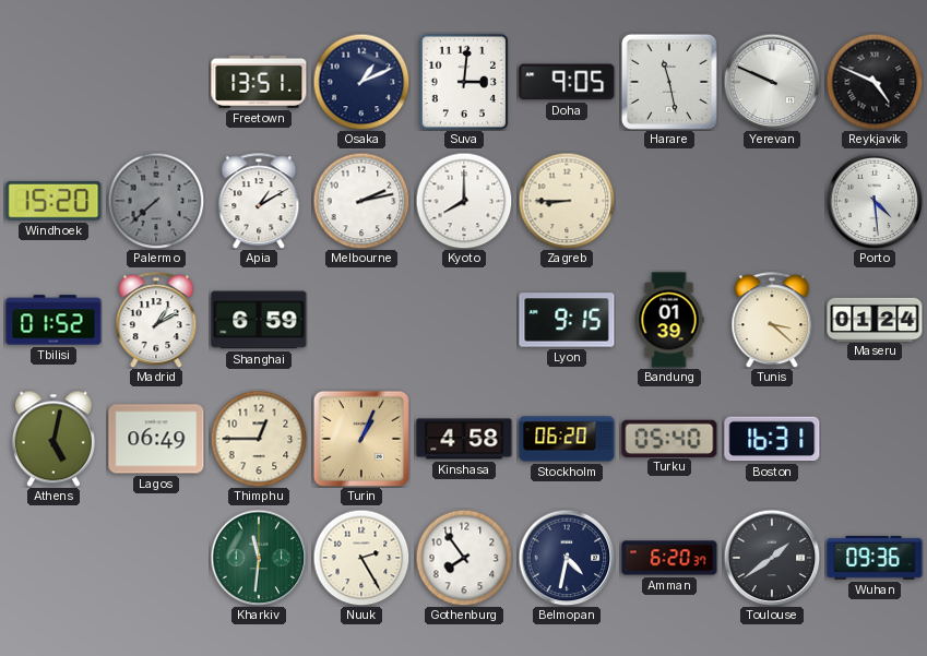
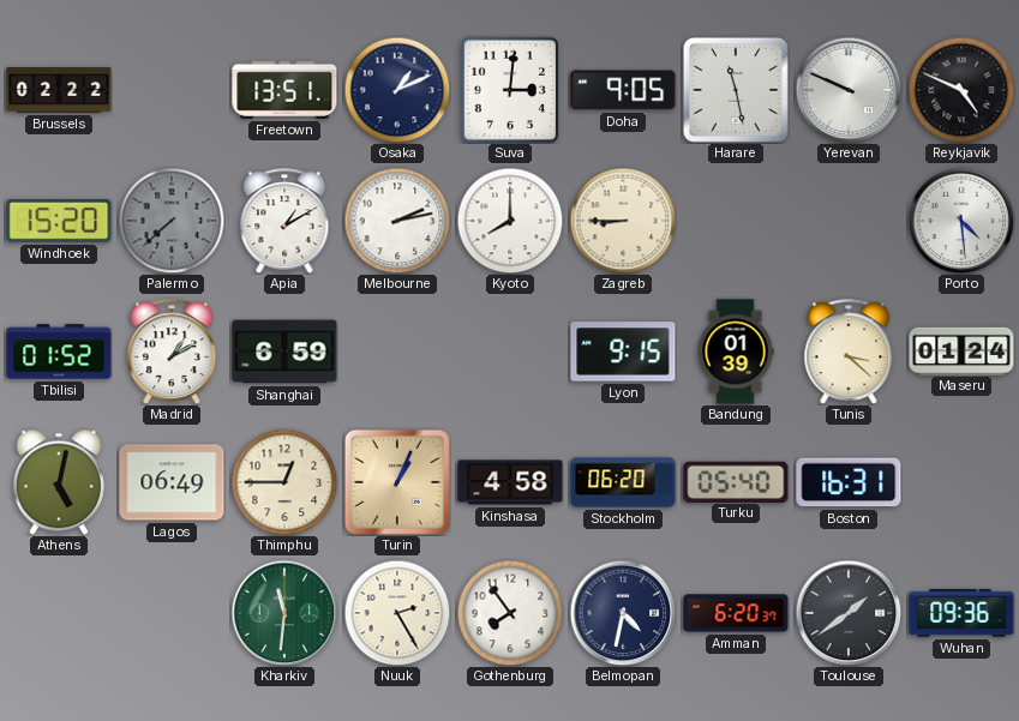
Brussels: none -> 02:22 (59, 91)
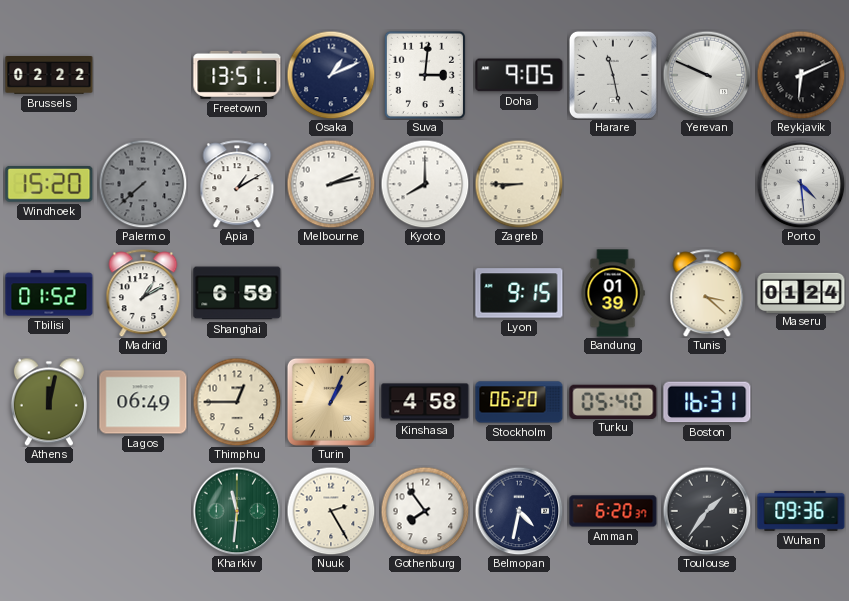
Reykjavik: 4:49 -> 6:11 (801, 75)
Athens: 5:02 -> 12:02 (49, 402)
Toulouse: 1:39 -> 1:36 (707, 511)
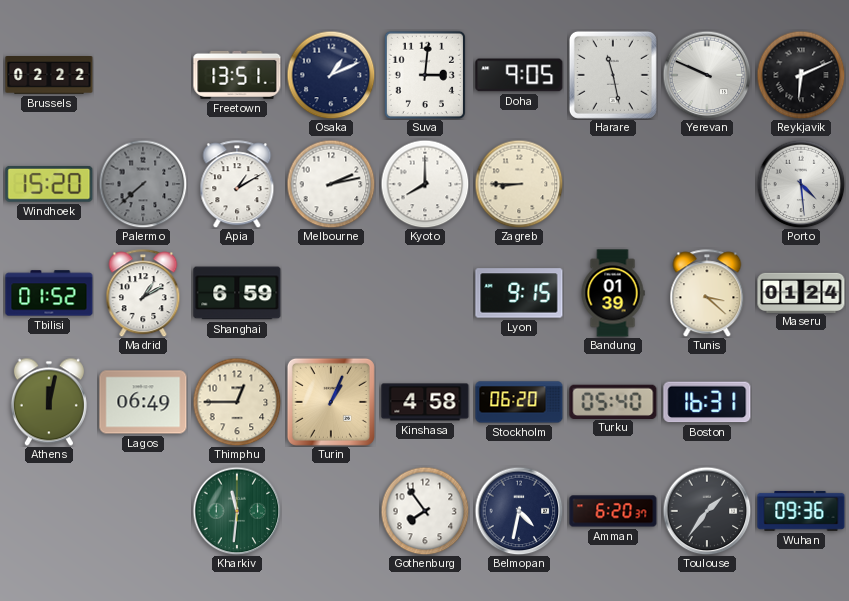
Nuuk: 2:25 -> none (331, 511)
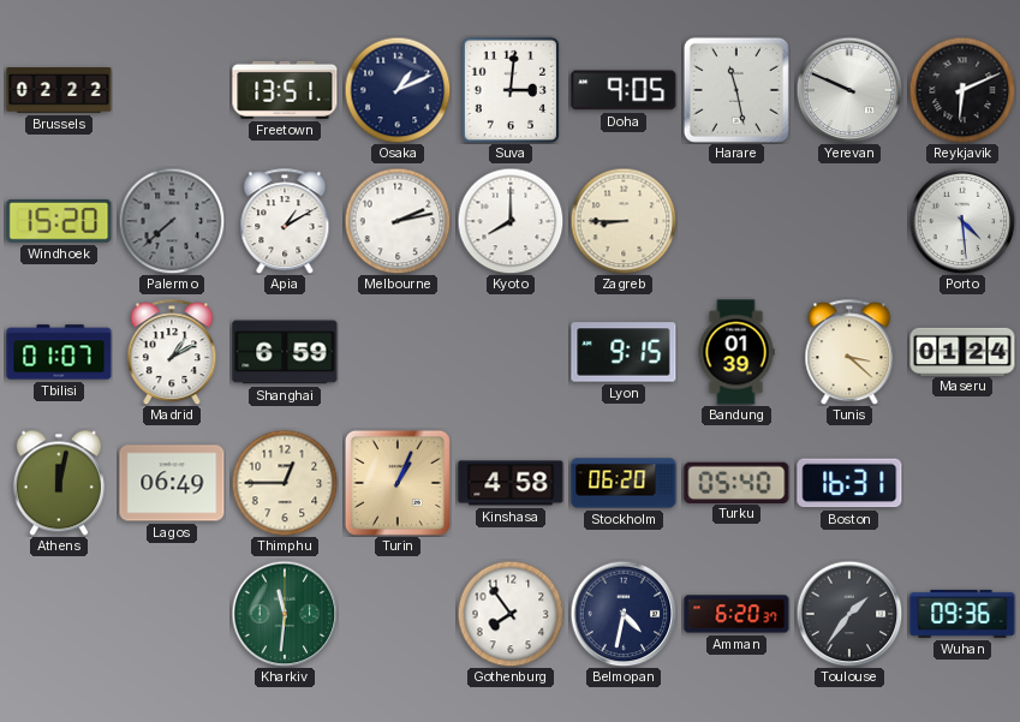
Tbilisi: 01:52 -> 01:07 (59, 352)
